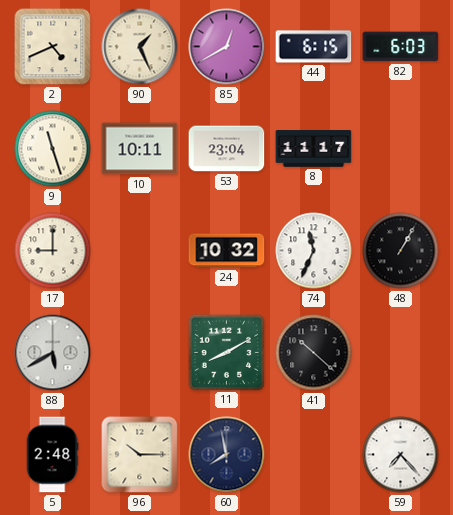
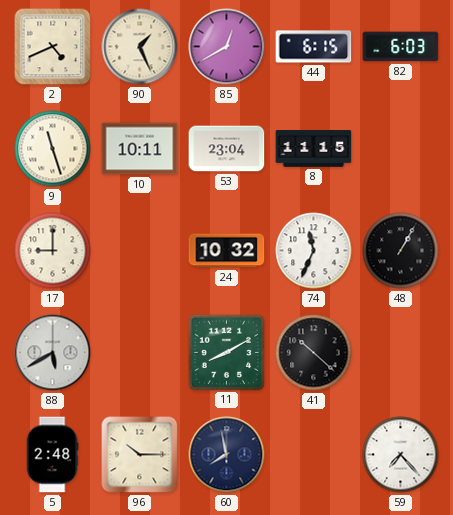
8: 11:17 -> 11:15 (314, 149)
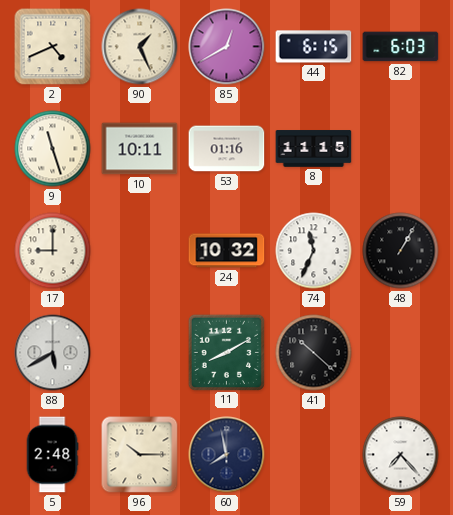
53: 23:04 -> 01:16 (227, 149)
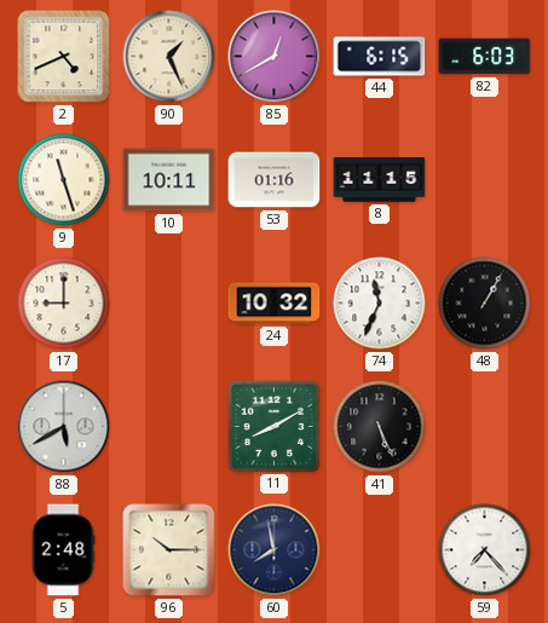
41: 10:22 -> 5:26 (380, 427)
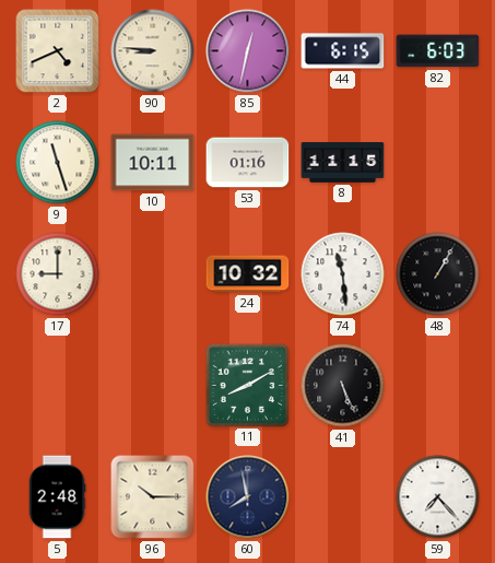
90: 1:26 -> 8:46 (153, 51)
85: 12:40 -> 12:32 (248, 51)
74: 11:34 -> 11:29 (343, 274)
88: 5:40 -> none (64, 427)
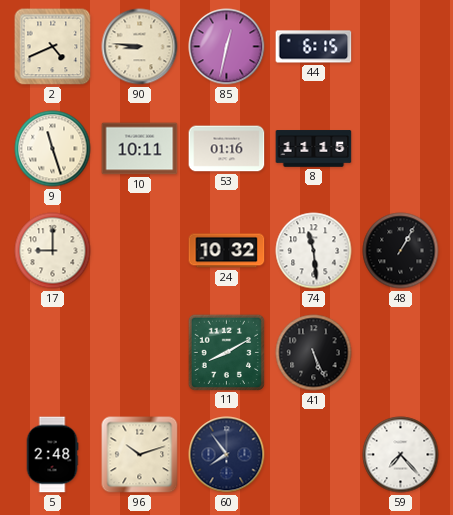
82: 6:03 -> none (438, 51)
96: 10:15 -> 10:12 (140, 455)
60: 7:58 -> 7:54 (227, 455)
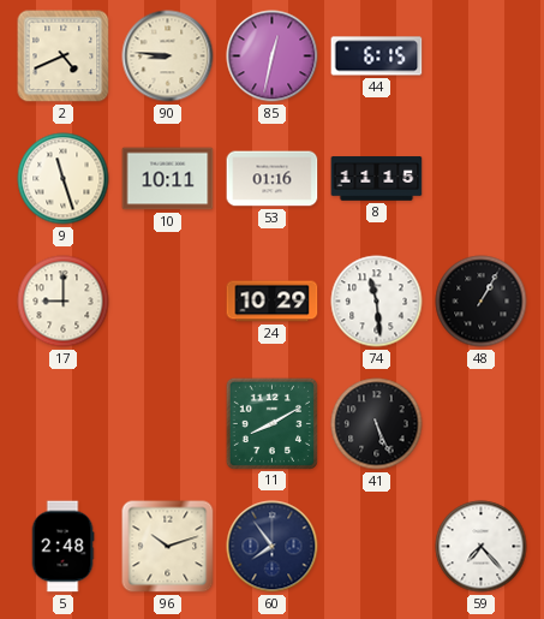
24: 10:32 -> 10:29 (273, 302)
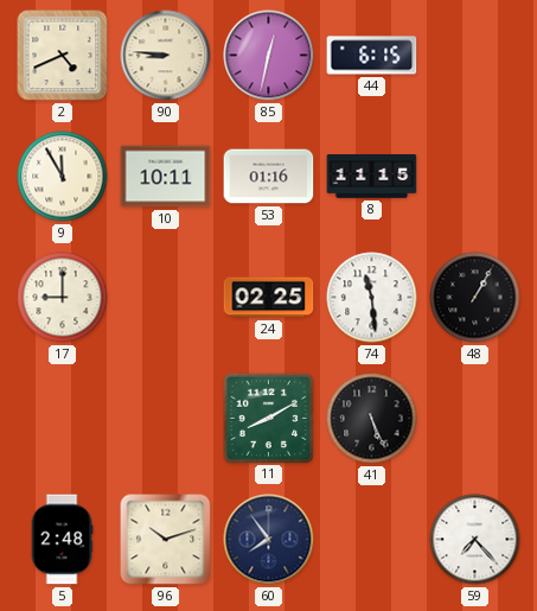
9: 11:27 -> 11:55 (63, 177)
24: 10:29 -> 02:25 (269, 298)
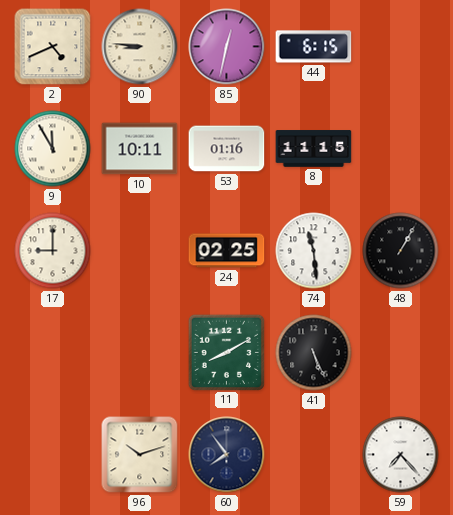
5: 2:48 -> none (62, 540)
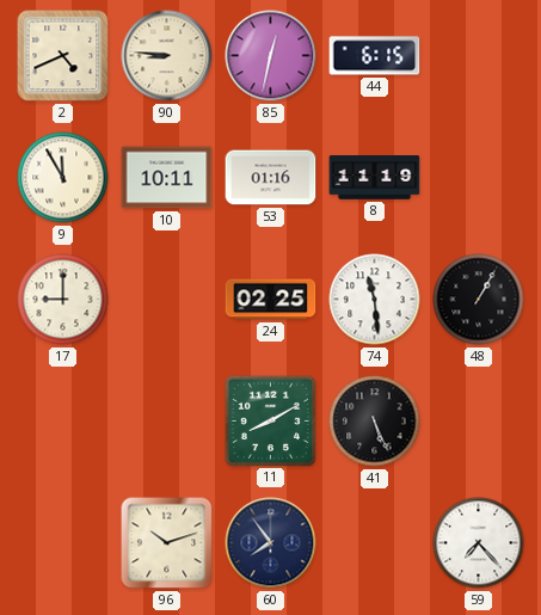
8: 11:15 -> 11:19 (375, 178)
